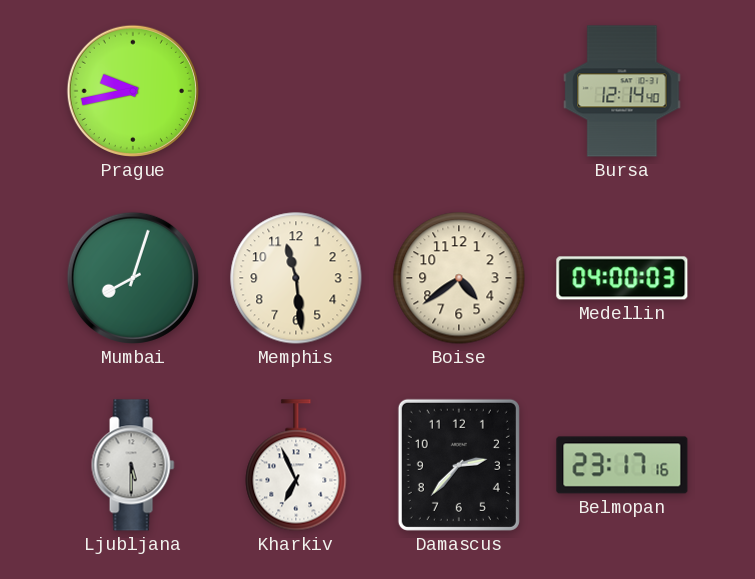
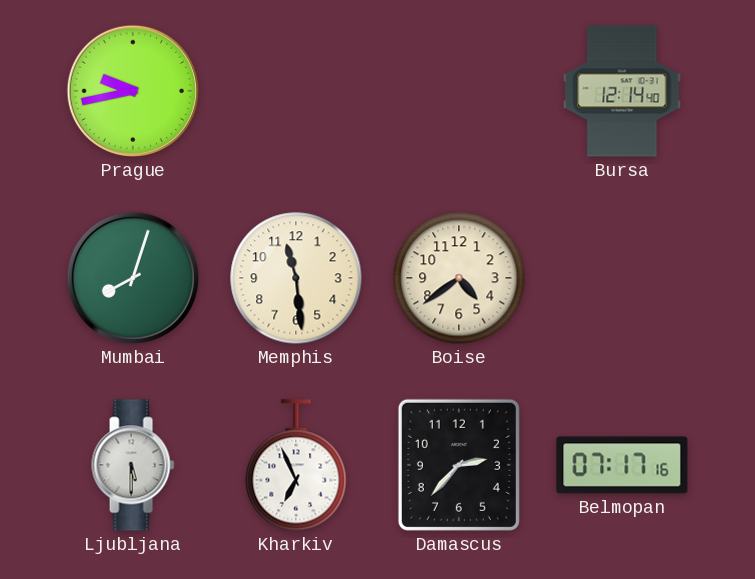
Medellin: 04:00 -> none (622, 278)
Belmopan: 23:17 -> 07:17 (622, 465)
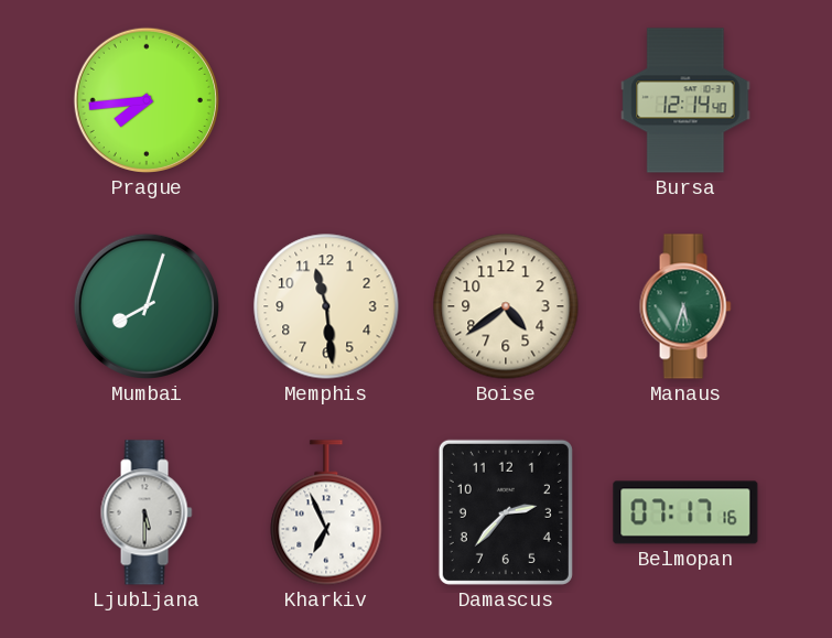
Prague: 9:43 -> 7:44 (147, 100)
Manaus: none -> 5:33 (685, 306)
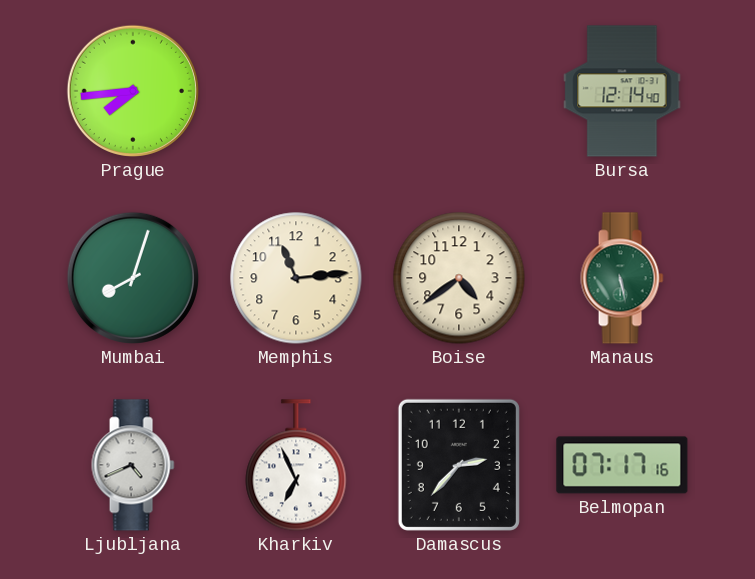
Memphis: 11:29 -> 11:14 (296, 278)
Manaus: 5:33 -> 5:28 (622, 278)
Ljubljana: 5:30 -> 4:41 (133, 465)
